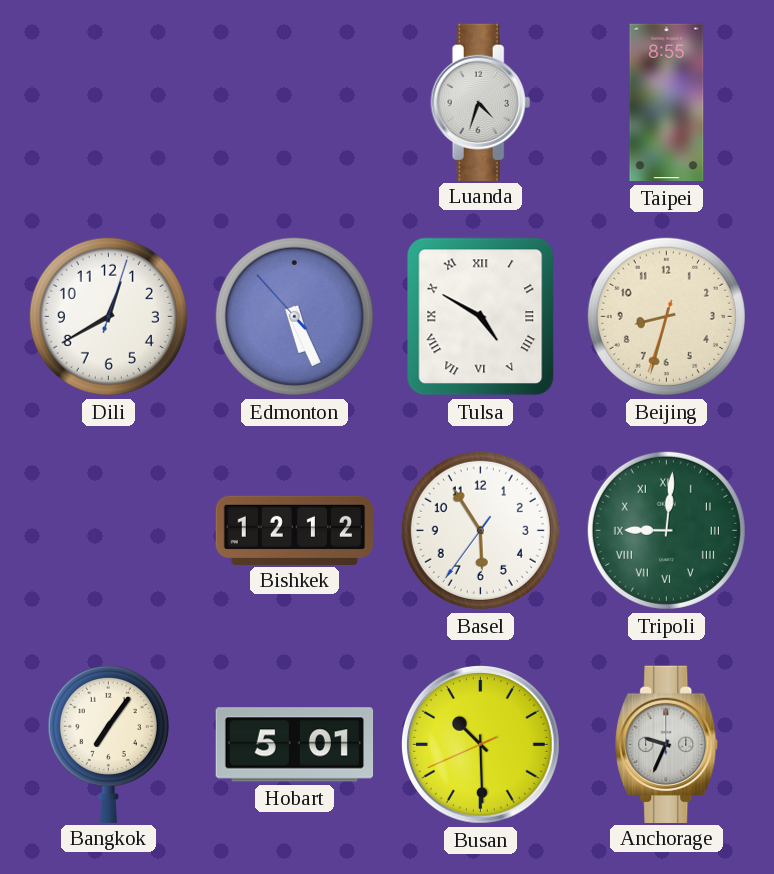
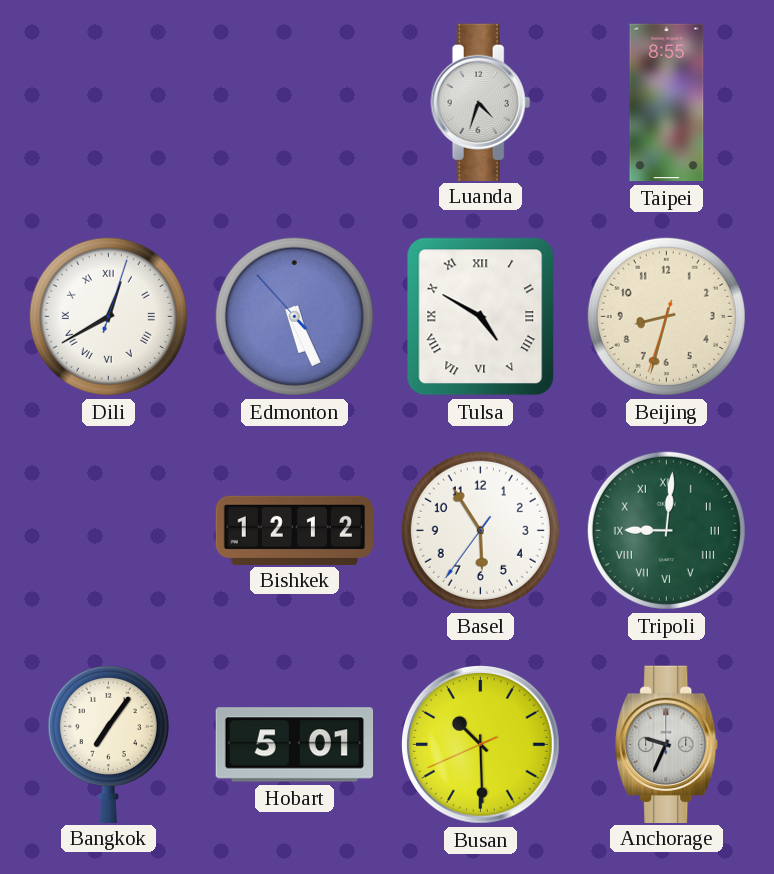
Dili numerals: Arabic -> Roman (108, 316)
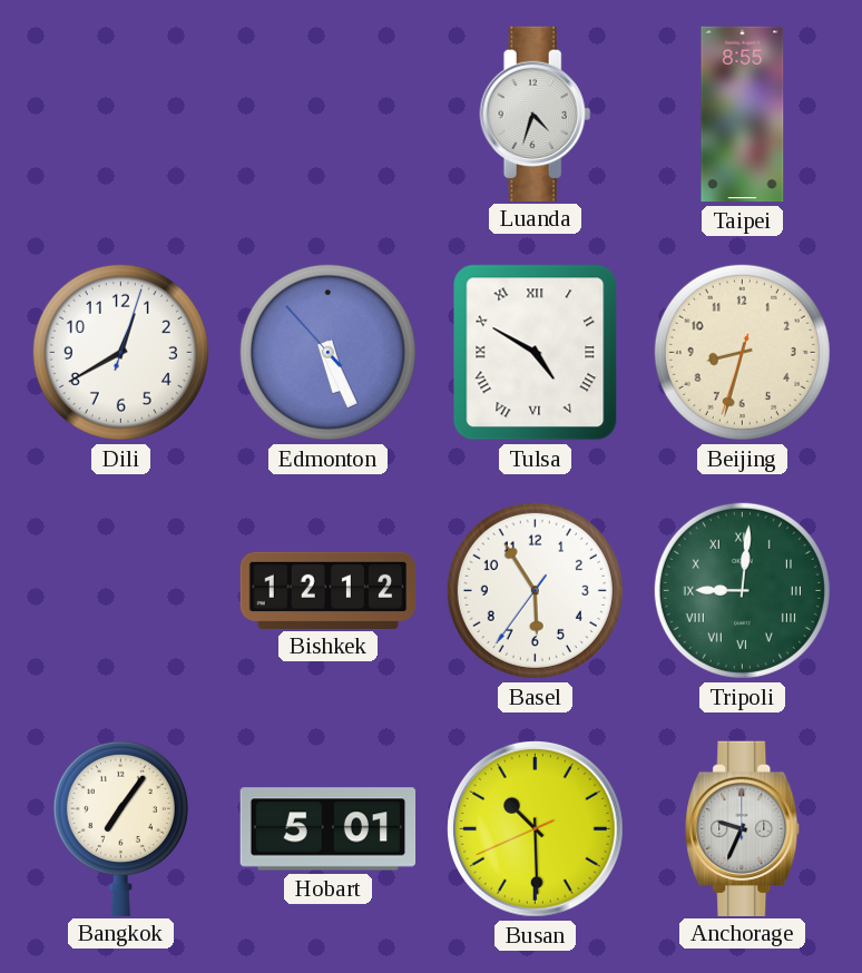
Dili numerals: Roman -> Arabic (120, 352)
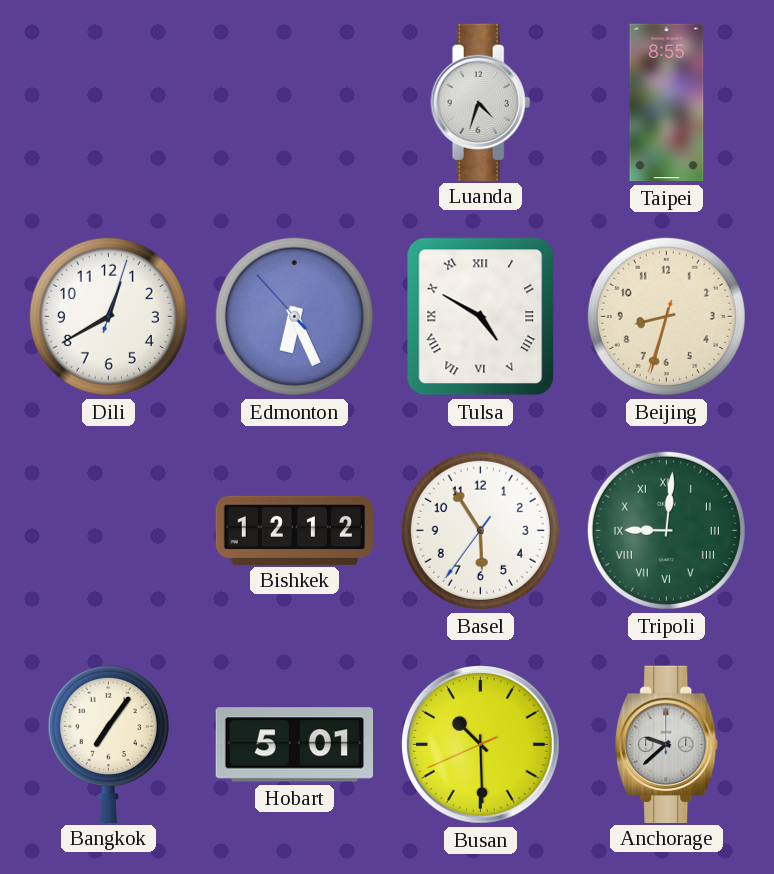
Edmonton: 5:25 -> 6:25 (294, 316)
Anchorage: 9:34 -> 9:38 (667, 744)
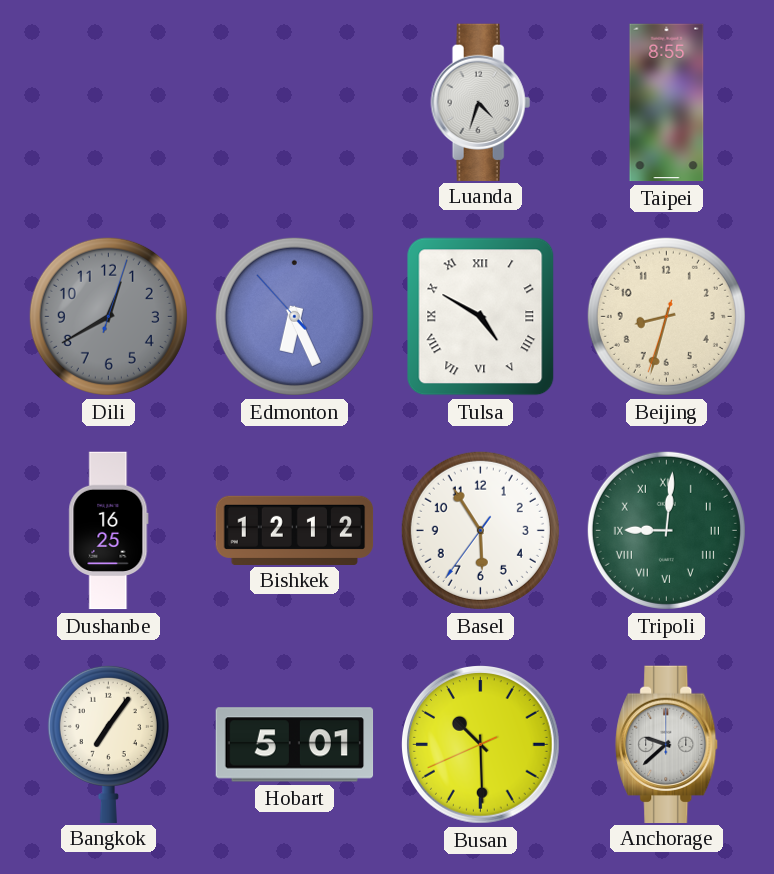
Dili dial: white -> grey (108, 316)
Dushanbe: none -> 16:25 (109, 531)
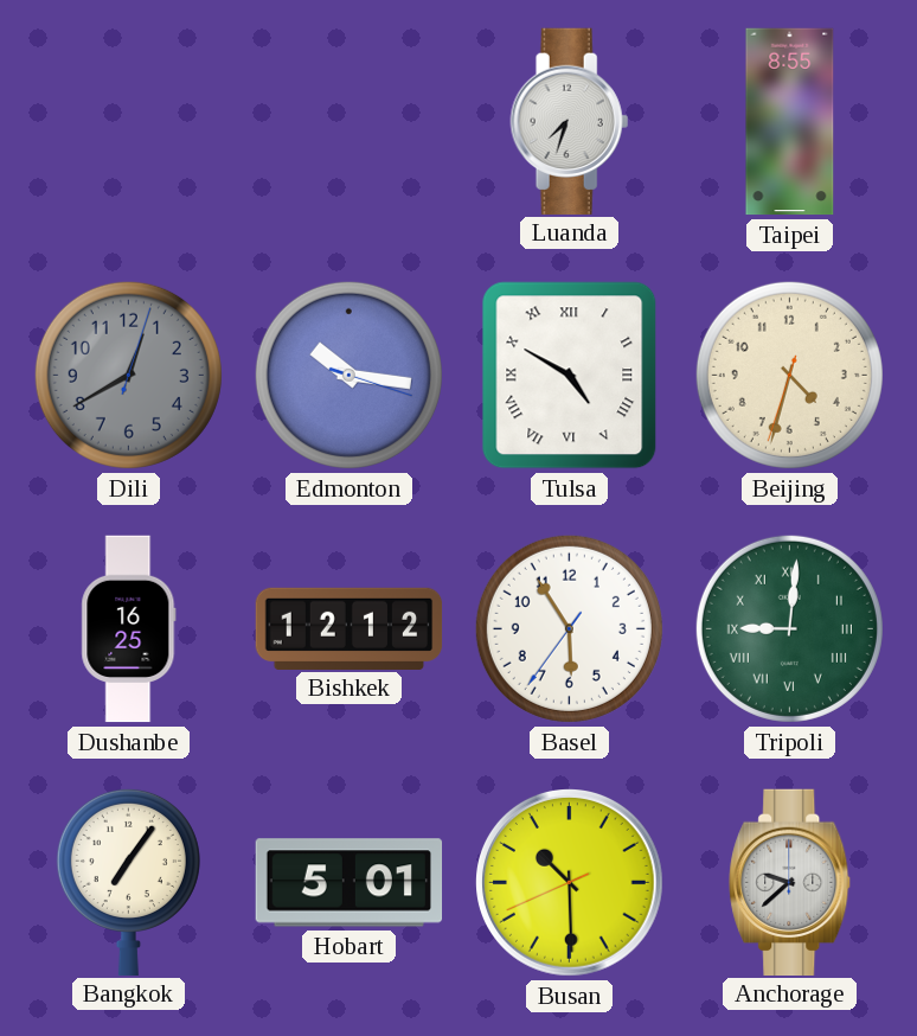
Luanda: 4:33 -> 7:33 (570, 121)
Edmonton: 6:25 -> 10:16 (348, 375)
Beijing: 8:32 -> 4:32 (789, 375)
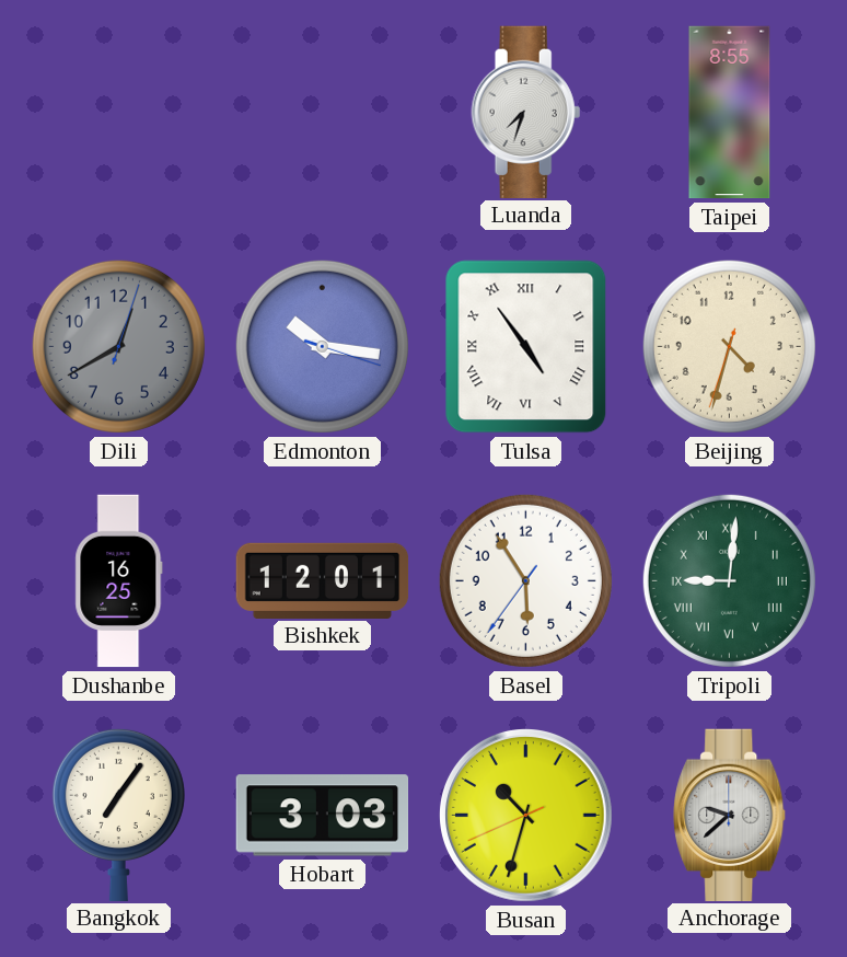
Tulsa: 4:50 -> 4:54 (526, 347)
Bishkek: 12:12 -> 12:01 (323, 580)
Hobart: 5:01 -> 3:03 (323, 816)
Busan: 10:29 -> 10:32 (526, 816)
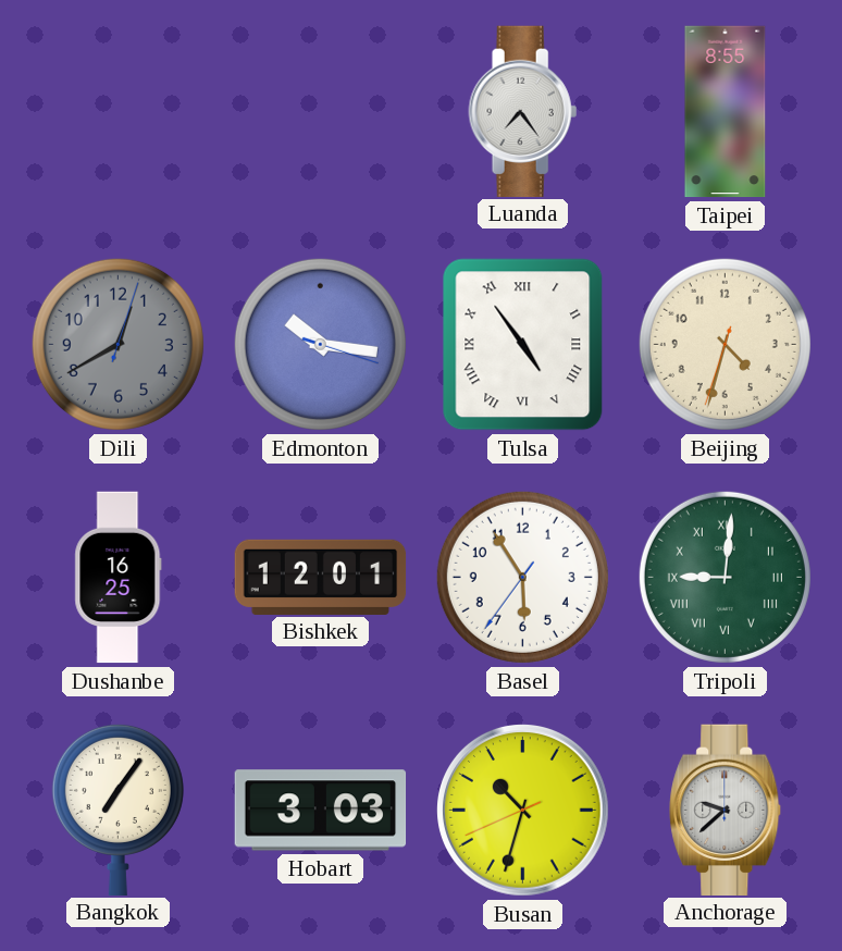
Luanda: 7:33 -> 7:24 (523, 111)
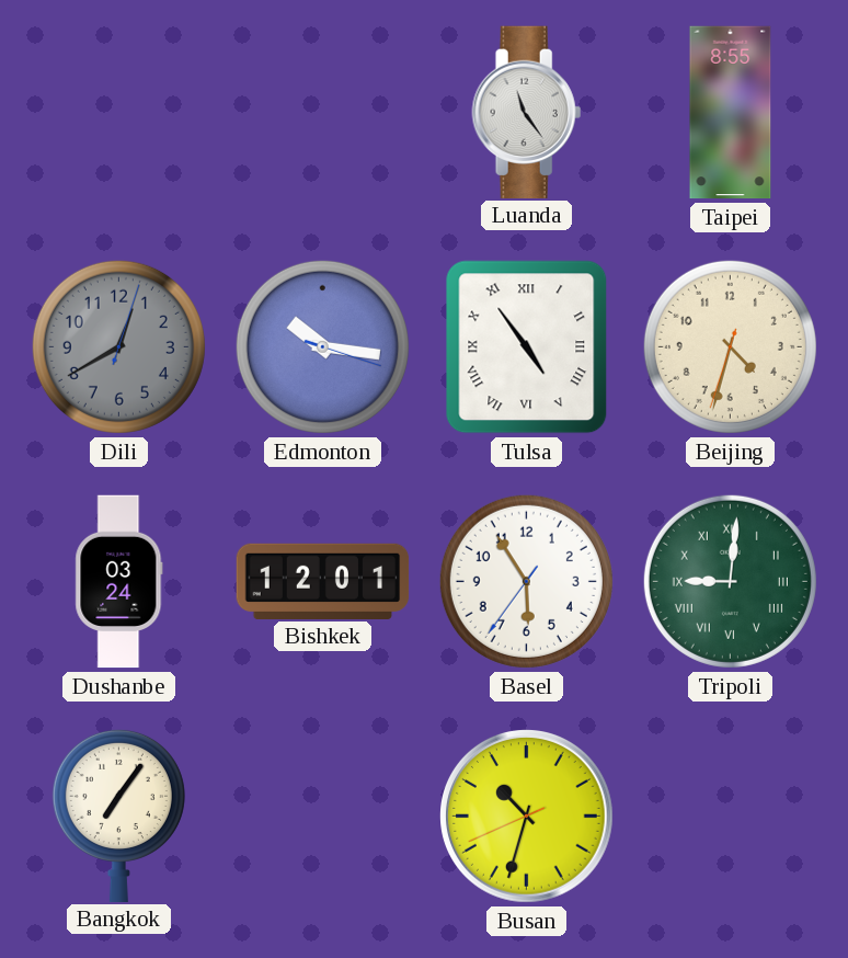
Luanda: 7:24 -> 11:24 (527, 112)
Dushanbe: 16:25 -> 03:24 (119, 582)
Hobart: 3:03 -> none (321, 811)
Anchorage: 9:38 -> none (726, 810)
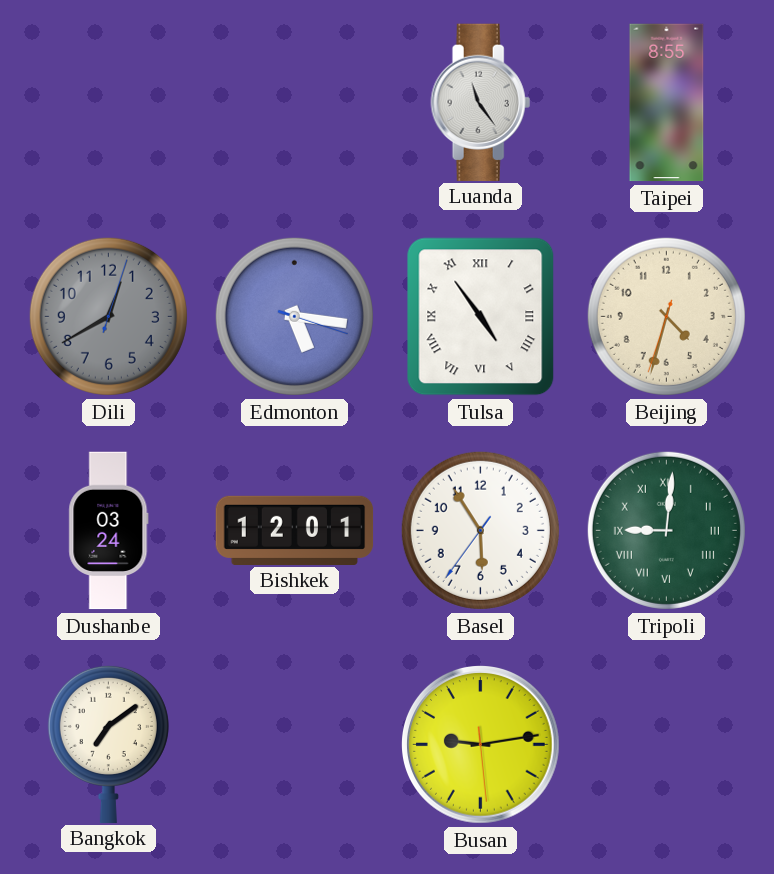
Edmonton: 10:16 -> 5:16 (294, 316)
Bangkok: 7:06 -> 7:09 (108, 743)
Busan: 10:32 -> 9:13 (481, 745)
